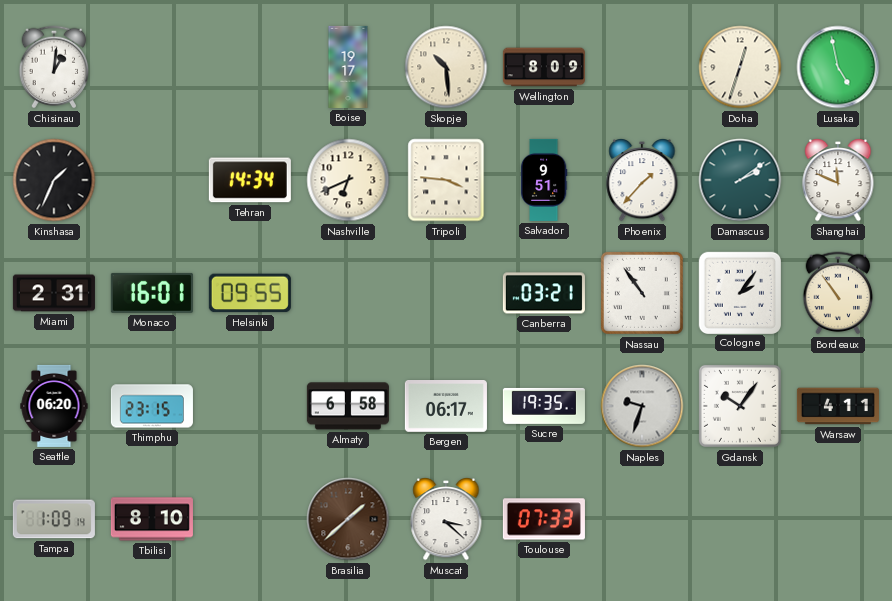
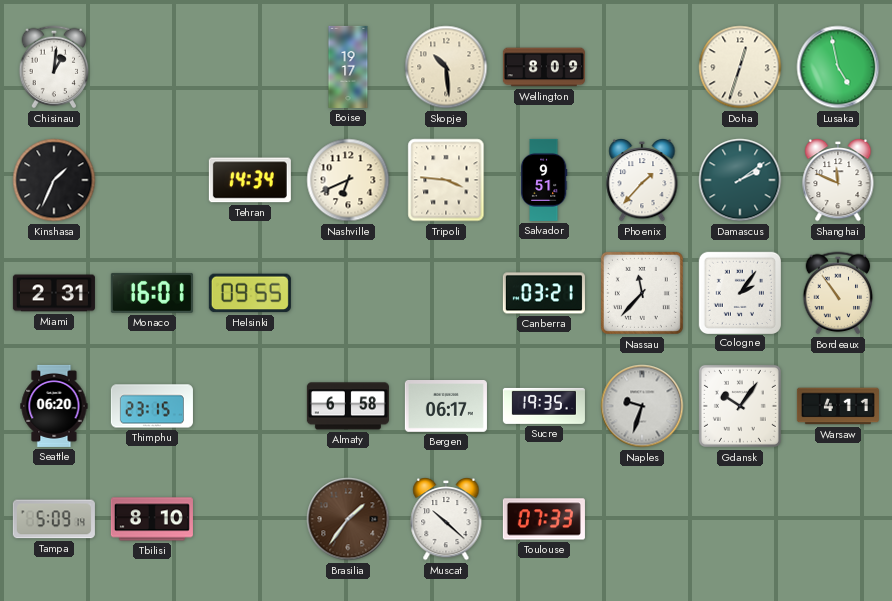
Nassau: 10:54 -> 11:37 (642, 293)
Tampa: 1:09 -> 5:09 (54, 519)
Brasilia: 1:38 -> 1:36 (348, 519)
Muscat: 3:22 -> 10:22 (446, 519)
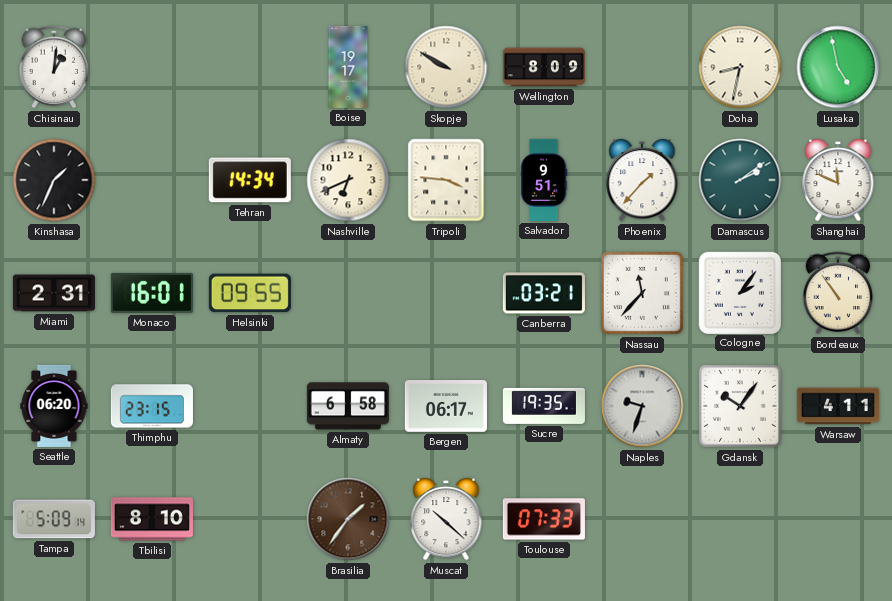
Skopje: 10:29 -> 9:50 (446, 67)
Doha: 12:33 -> 8:32 (740, 67)
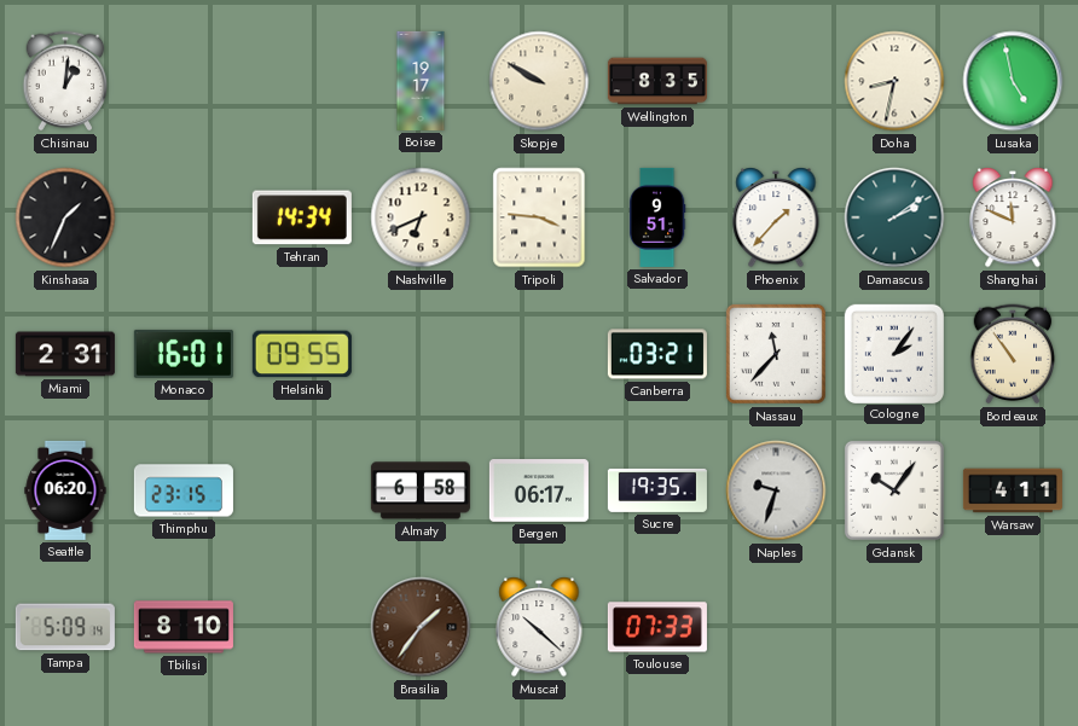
Wellington: 8:09 -> 8:35 (657, 81)
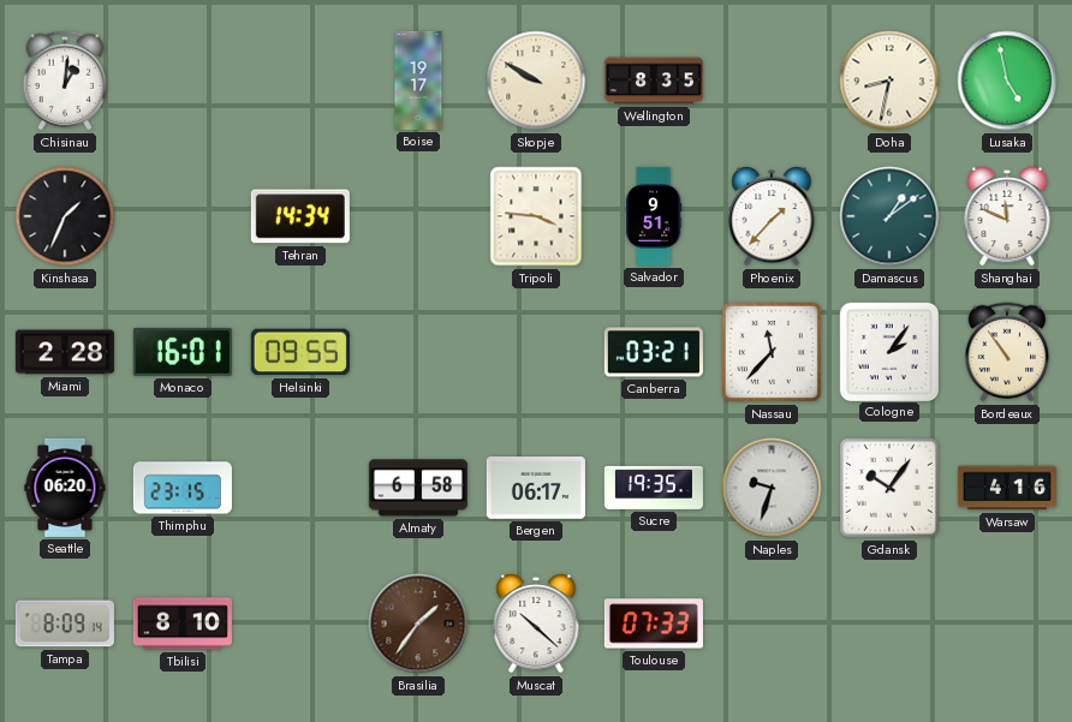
Nashville: 6:41 -> none (421, 217)
Damascus: 2:09 -> 1:09 (889, 216)
Miami: 2:31 -> 2:28 (65, 352)
Warsaw: 4:11 -> 4:16 (1007, 488)
Tampa: 5:09 -> 8:09 (65, 623)
